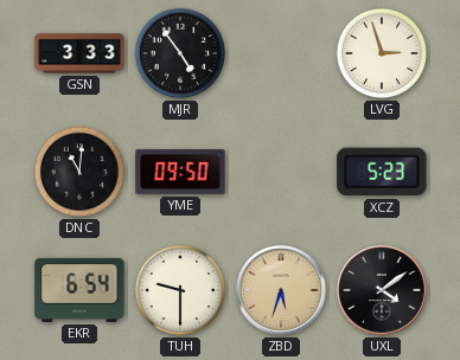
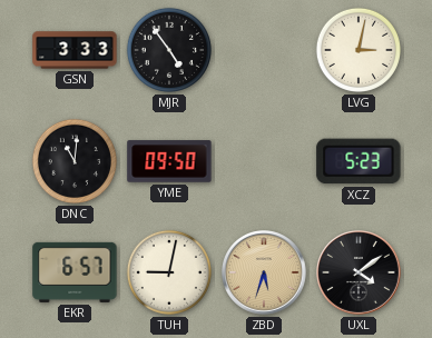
LVG: 2:57 -> 3:02 (359, 50)
EKR: 6:54 -> 6:57 (75, 272)
TUH: 9:30 -> 9:02 (169, 272)
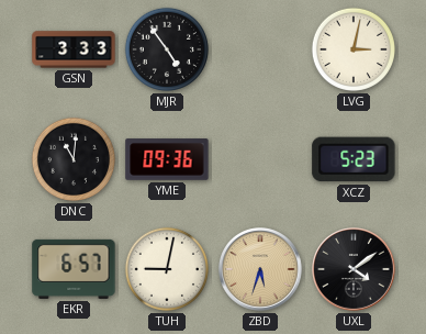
YME: 09:50 -> 09:36 (167, 159)
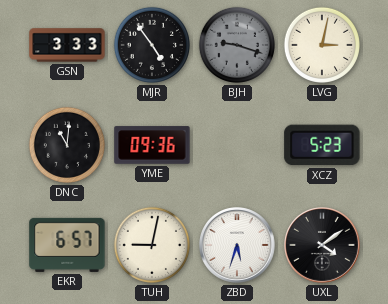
BJH: none -> 9:18 (237, 45)
ZBD dial: champagne -> white (238, 246)
